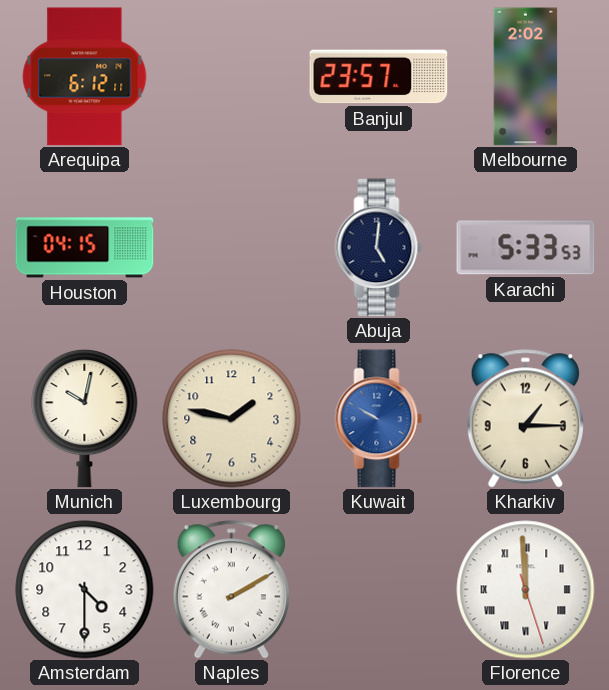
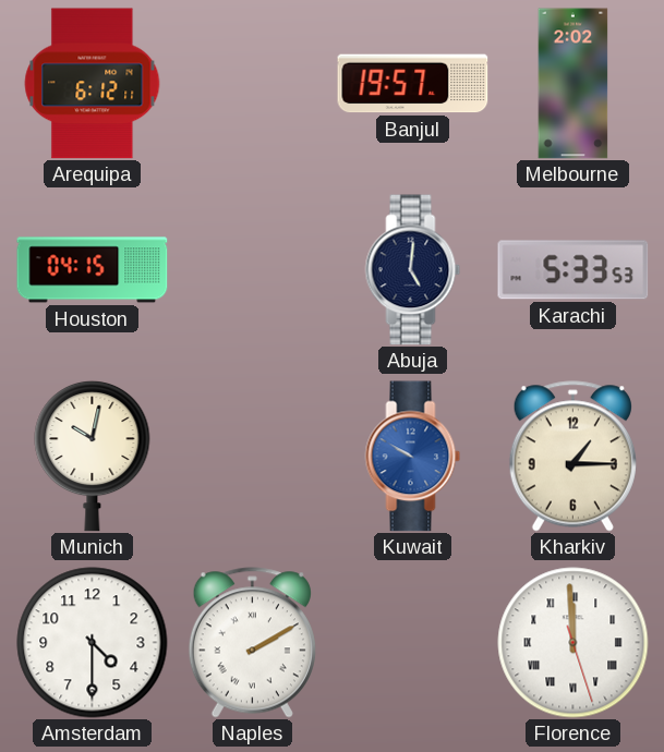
Banjul: 23:57 -> 19:57 (413, 84)
Luxembourg: 1:47 -> none (232, 419)
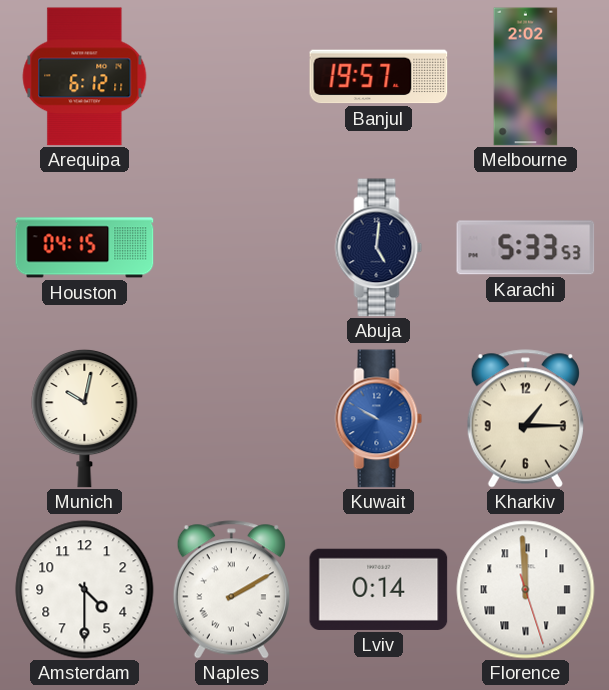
Lviv: none -> 0:14 (379, 589)
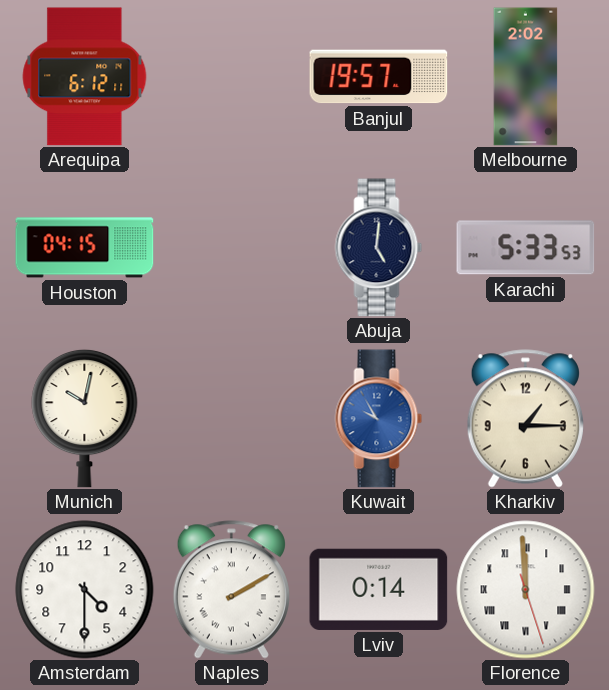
Kuwait: 9:50 -> 9:55 (379, 419)
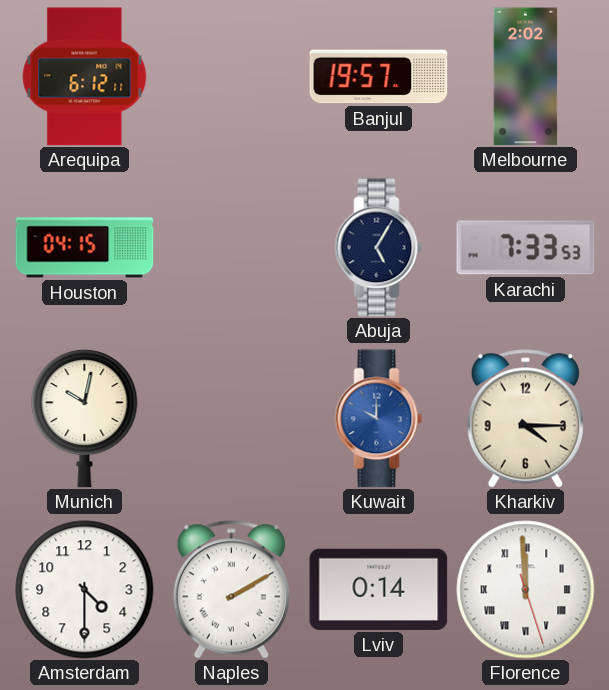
Abuja: 5:01 -> 5:05 (379, 248)
Karachi: 5:33 -> 7:33 (526, 248)
Kuwait: 9:55 -> 10:00 (379, 419)
Kharkiv: 1:15 -> 4:15 (525, 419)
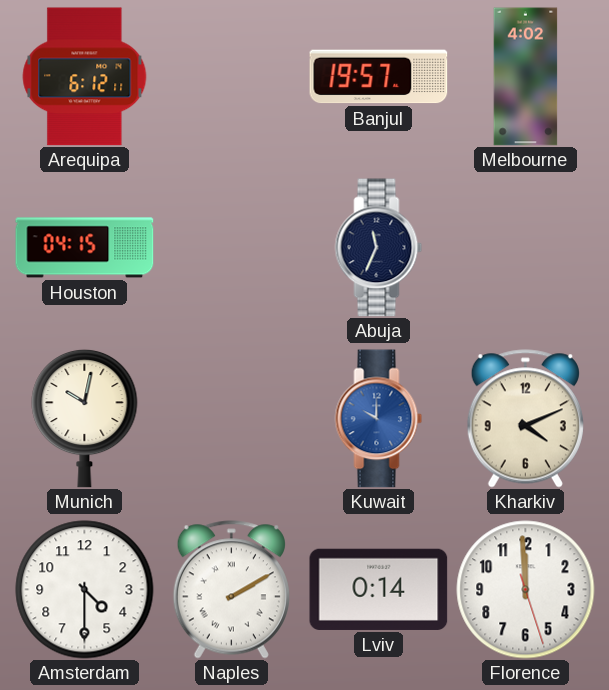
Melbourne: 2:02 -> 4:02 (526, 77)
Abuja: 5:05 -> 11:34 (379, 248)
Karachi: 7:33 -> none (526, 248)
Kharkiv: 4:15 -> 4:11 (525, 419)
Florence numerals: Roman -> Arabic (526, 590)
